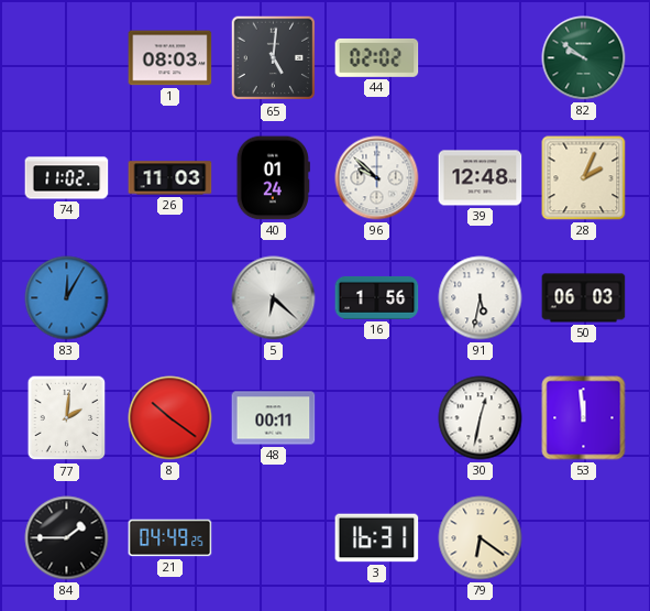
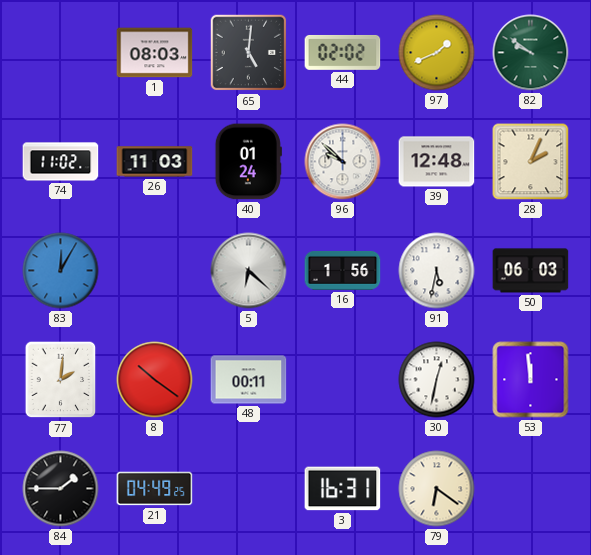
97: none -> 1:41 (437, 53)
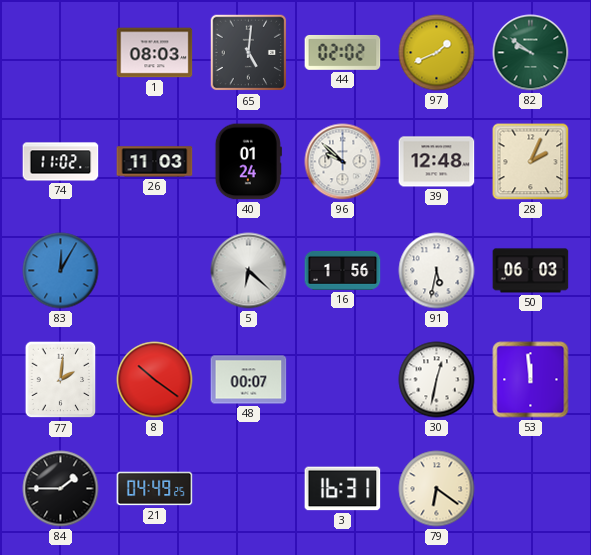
48: 00:11 -> 00:07 (249, 380)
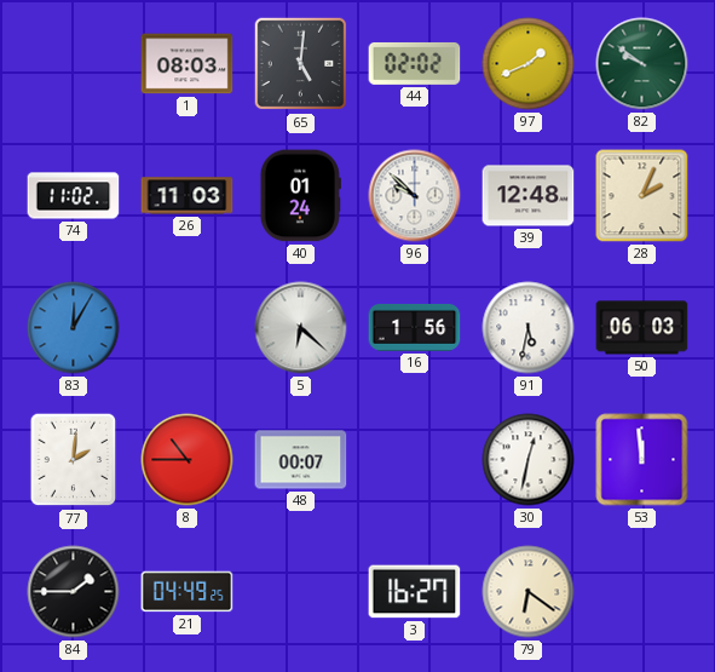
8: 10:21 -> 10:45 (188, 460)
3: 16:31 -> 16:27 (415, 592)
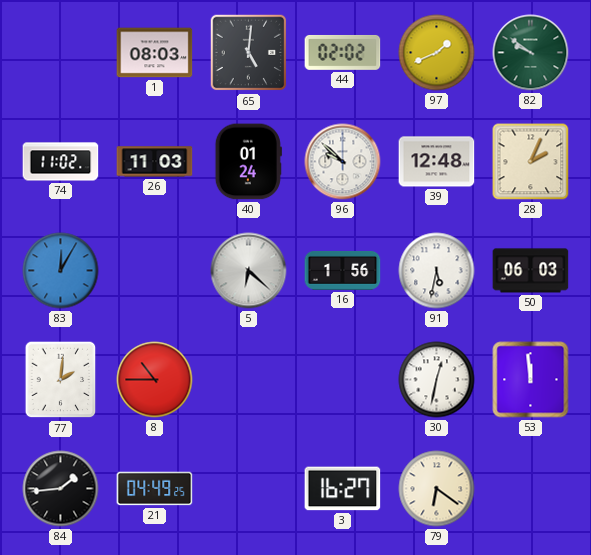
48: 00:07 -> none (301, 460)
84: 1:45 -> 1:44 (61, 489)
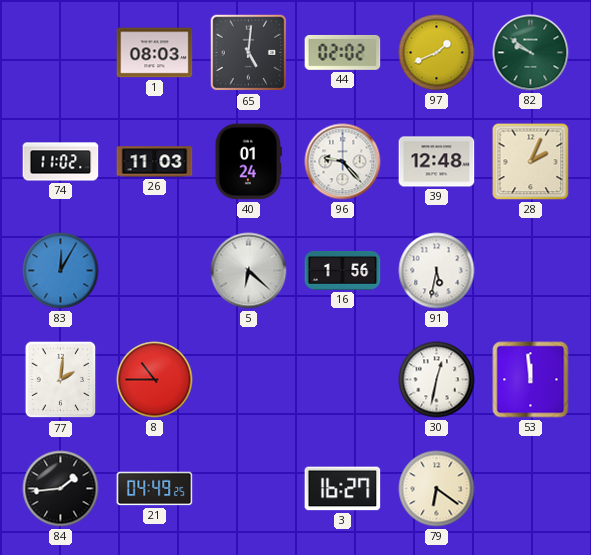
96: 9:52 -> 9:23 (343, 162)
50: 06:03 -> none (531, 271)
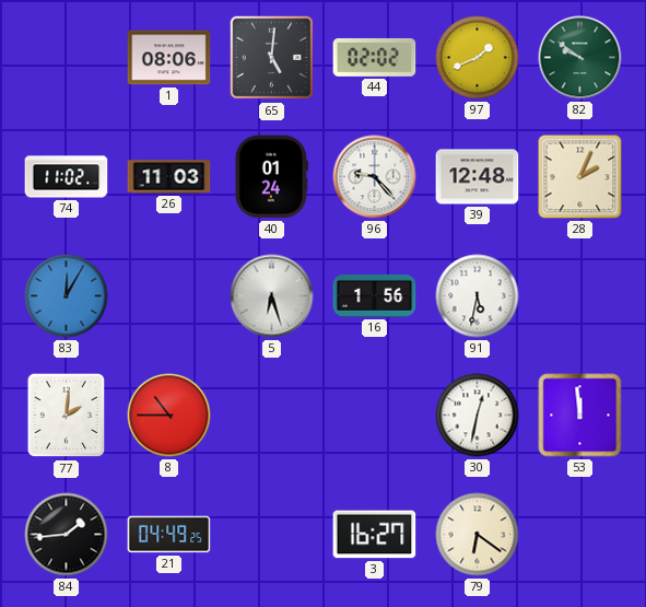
1: 08:03 -> 08:06 (169, 58)
5: 6:22 -> 6:27 (272, 296)
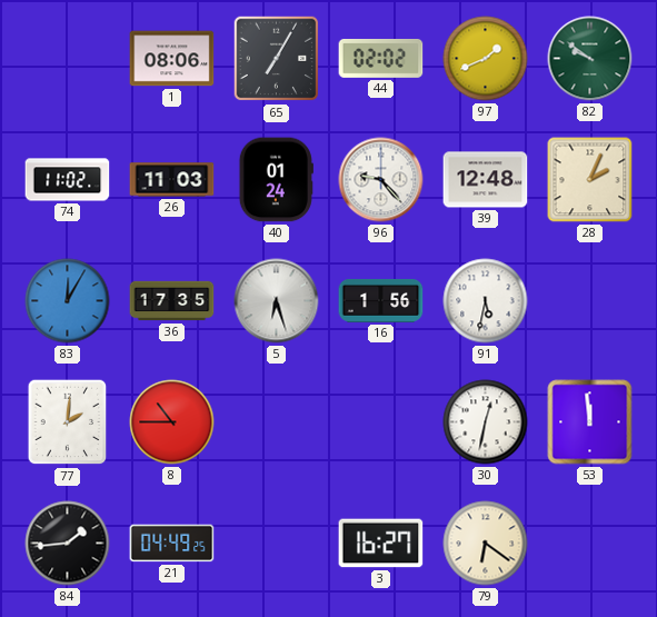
65: 5:01 -> 7:05 (277, 59)
36: none -> 17:35 (172, 301)
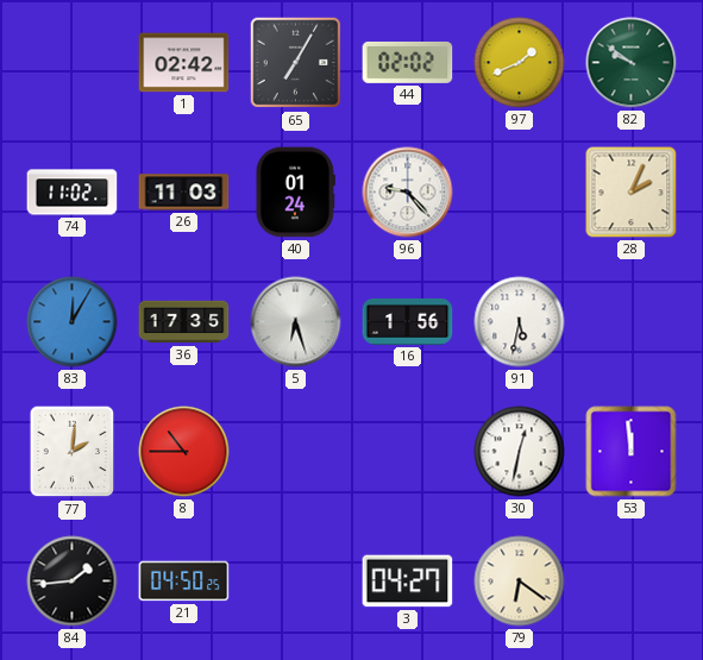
1: 08:06 -> 02:42 (184, 63)
39: 12:48 -> none (486, 180)
21: 04:49 -> 04:50 (184, 582)
3: 16:27 -> 04:27 (408, 582)
